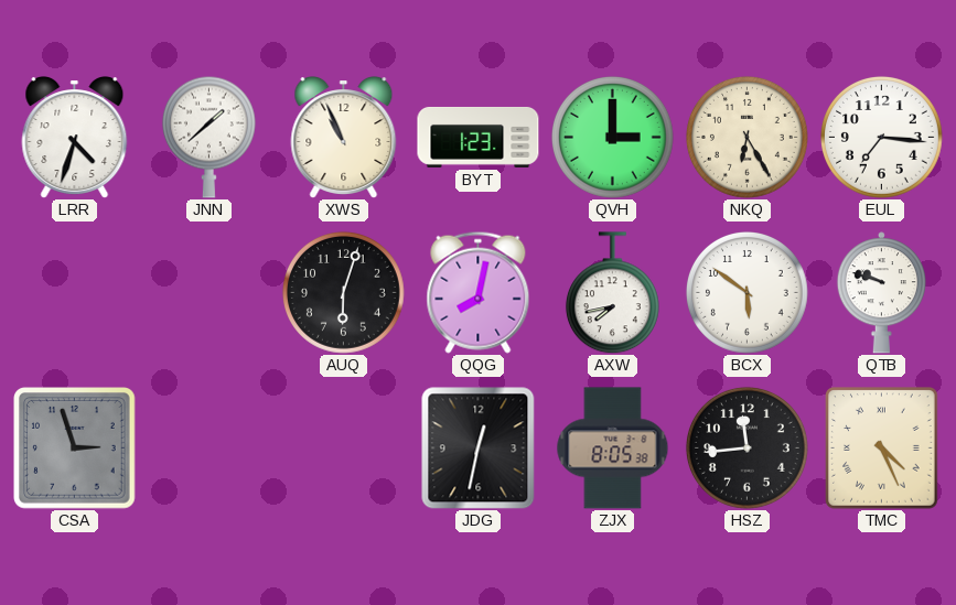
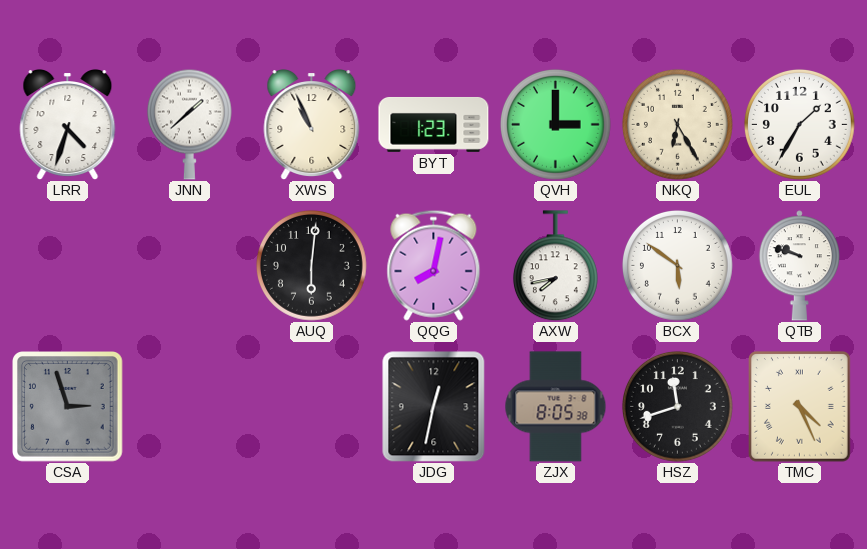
EUL: 7:16 -> 1:35 (800, 125)
AUQ: 6:03 -> 6:01 (312, 266)
HSZ: 11:44 -> 11:42 (678, 407)
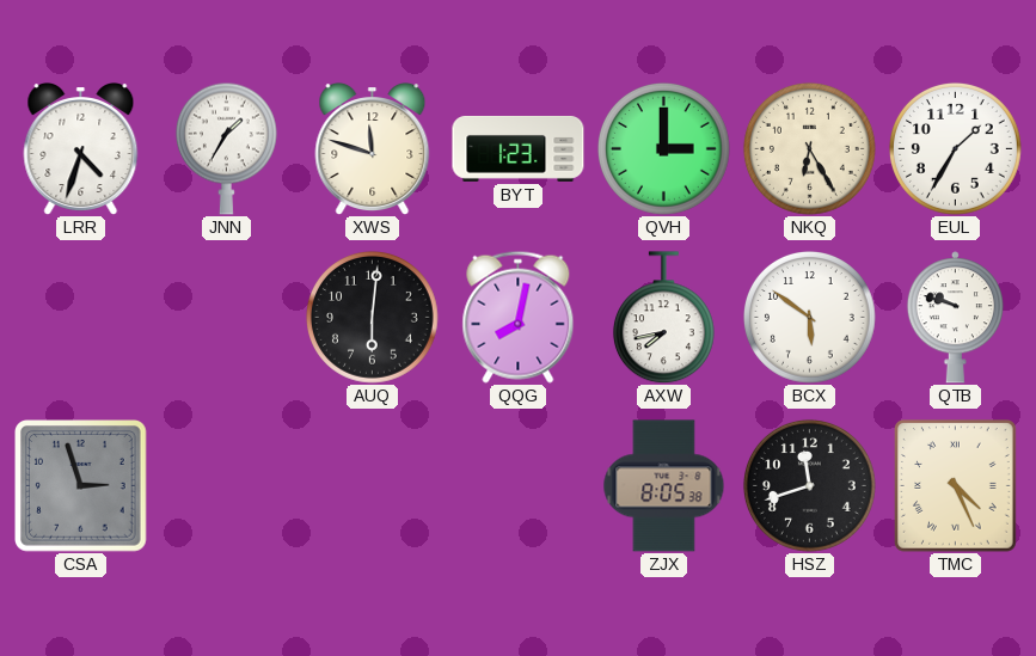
JNN: 1:38 -> 1:35 (226, 148)
XWS: 10:56 -> 11:48 (373, 149)
JDG: 12:32 -> none (434, 407)
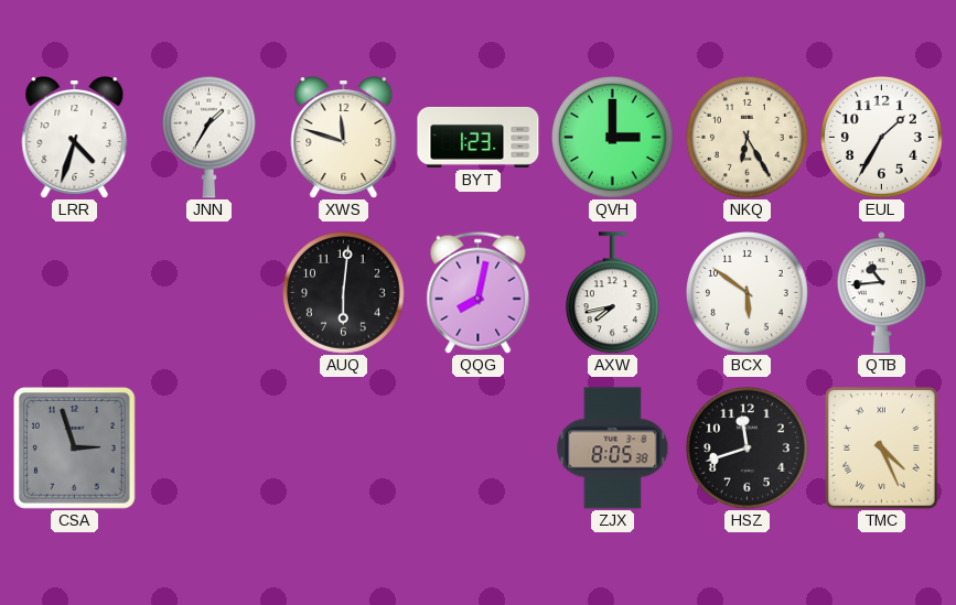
QTB: 9:48 -> 10:44 (881, 293)
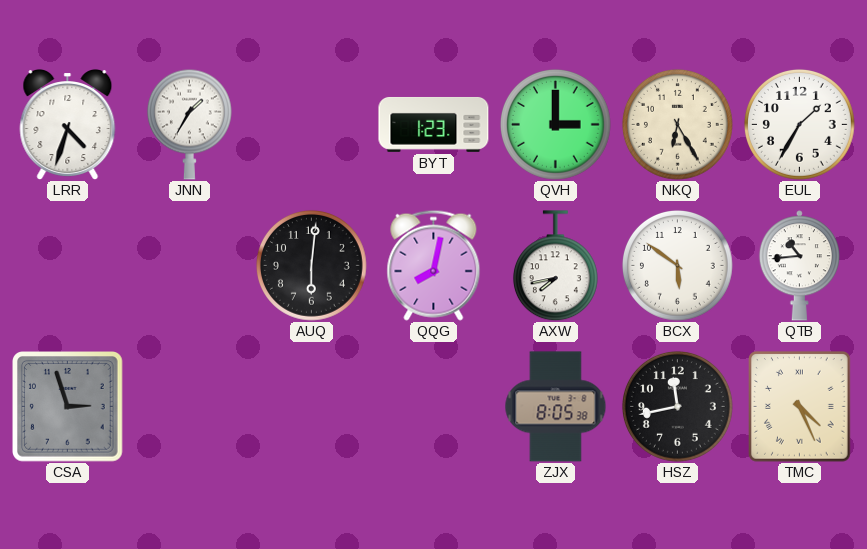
XWS: 11:48 -> none (344, 138)
HSZ: 11:42 -> 11:43 (678, 407)
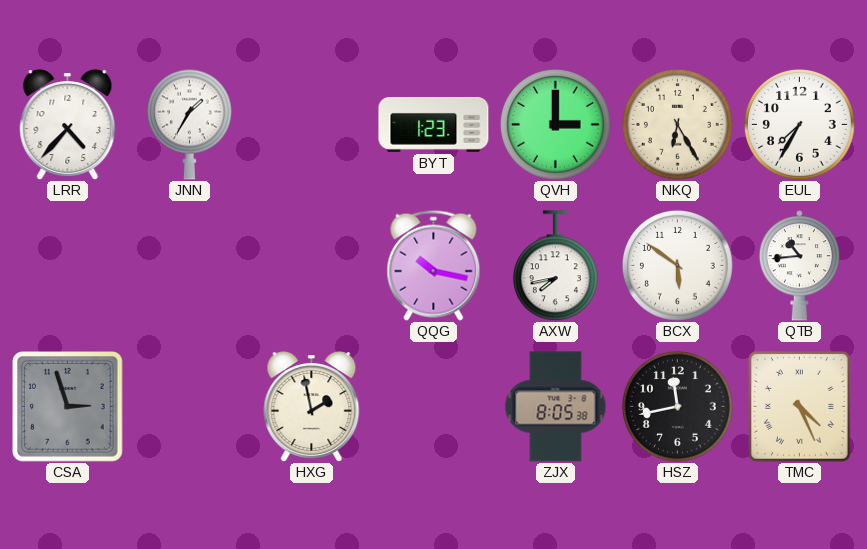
LRR: 4:33 -> 4:37 (68, 125)
EUL: 1:35 -> 7:35 (800, 125)
AUQ: 6:01 -> none (312, 266)
QQG: 8:02 -> 10:17 (434, 265)
HXG: none -> 1:58 (312, 407)
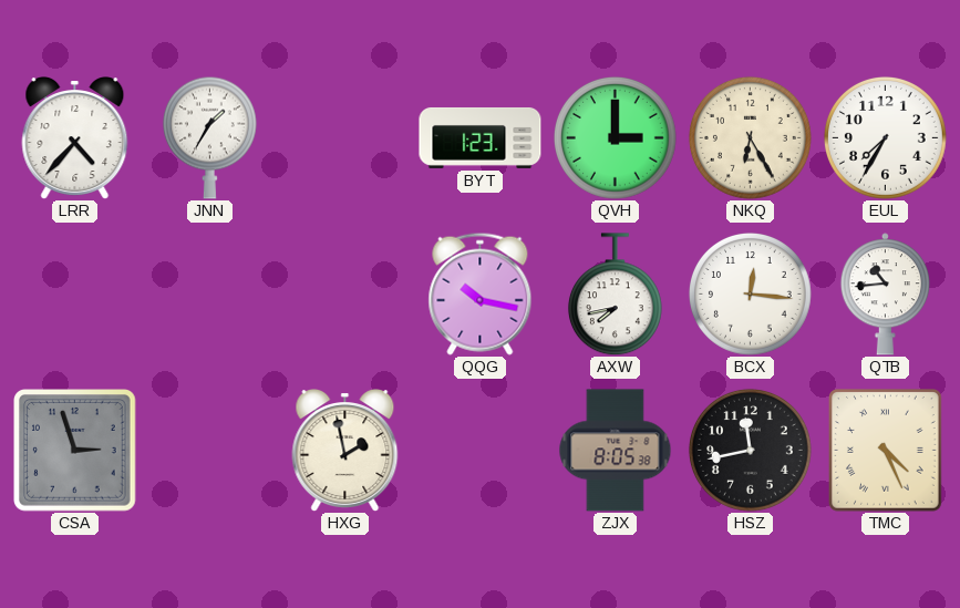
BCX: 5:51 -> 12:16 (751, 295)
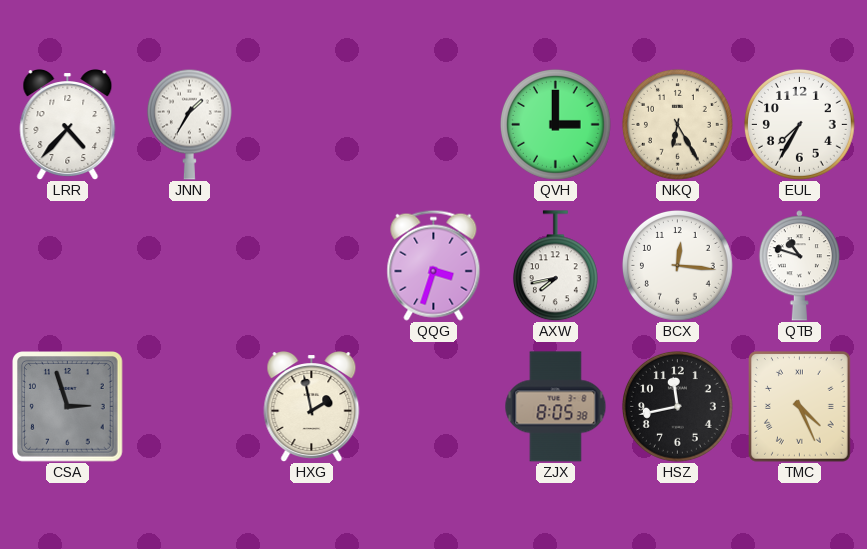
BYT: 1:23 -> none (481, 137)
QQG: 10:17 -> 3:33 (434, 265)
QTB: 10:44 -> 10:48 (799, 266)
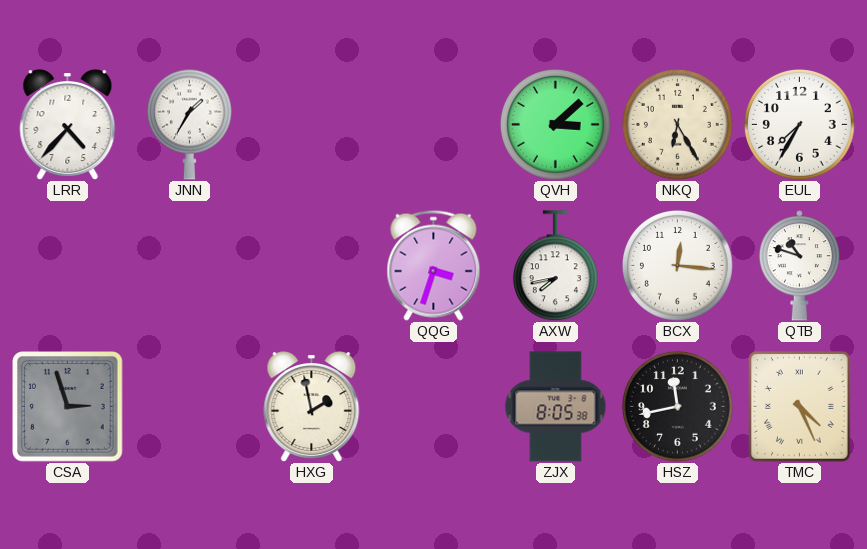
QVH: 3:00 -> 3:08 (556, 125)
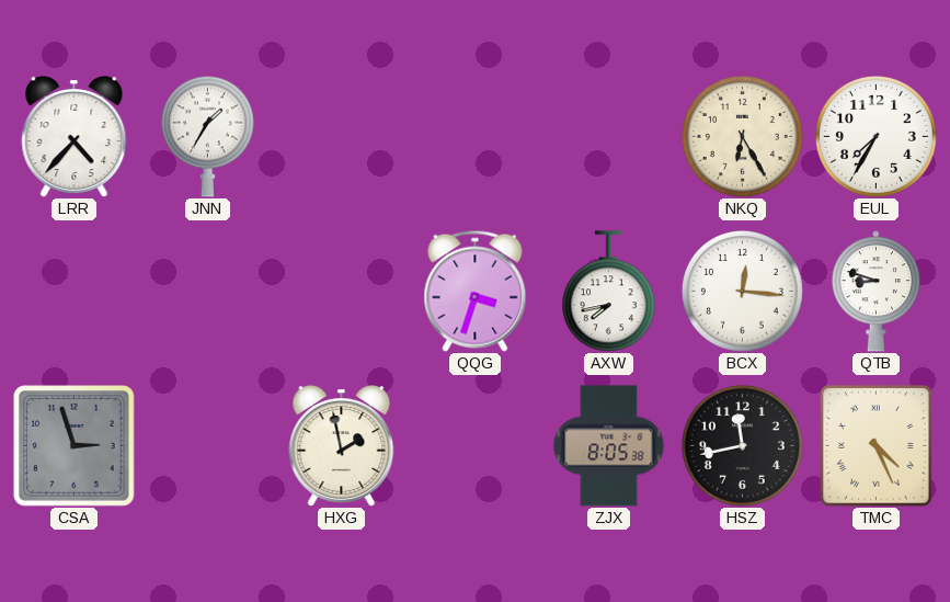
QVH: 3:08 -> none (556, 125)
QTB: 10:48 -> 8:48 (875, 292)
